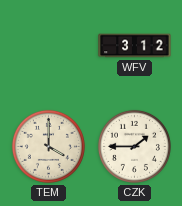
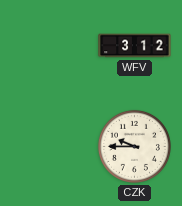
TEM: 4:00 -> none (48, 146)
CZK: 1:45 -> 9:45 (134, 146)
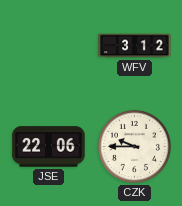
JSE: none -> 22:06 (49, 147)
